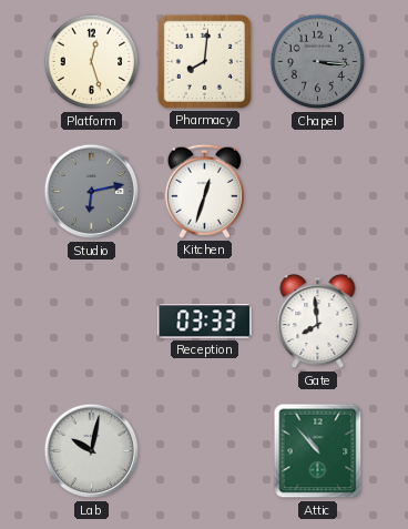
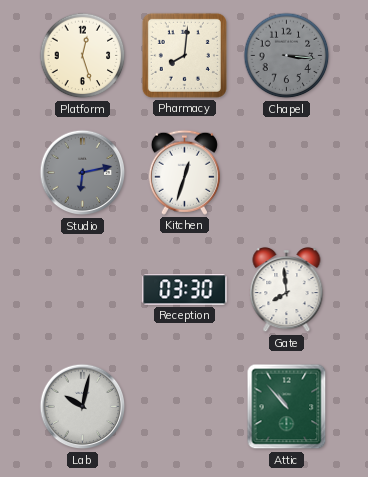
Reception: 03:33 -> 03:30 (185, 290)
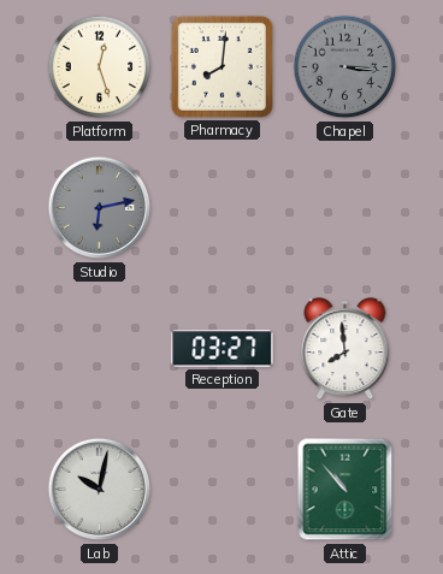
Kitchen: 12:33 -> none (184, 172)
Reception: 03:30 -> 03:27 (223, 349)
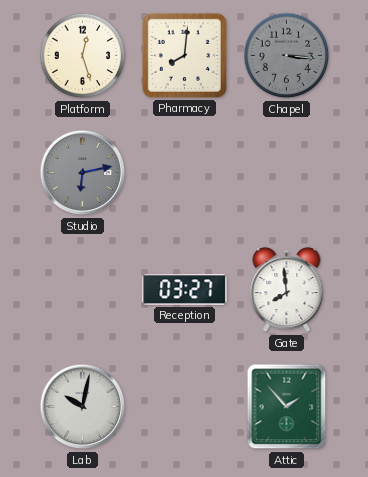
Attic: 10:53 -> 1:53 (287, 407)
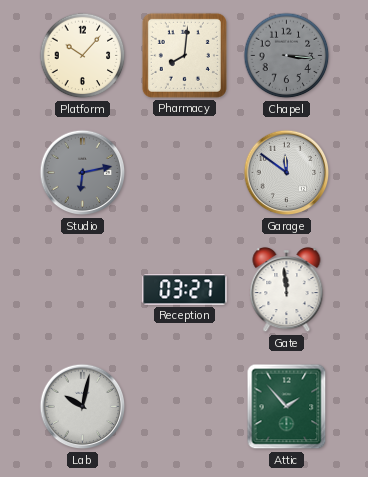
Platform: 12:27 -> 10:07 (83, 56)
Garage: none -> 11:51 (287, 173)
Gate: 7:59 -> 11:59 (287, 290)
